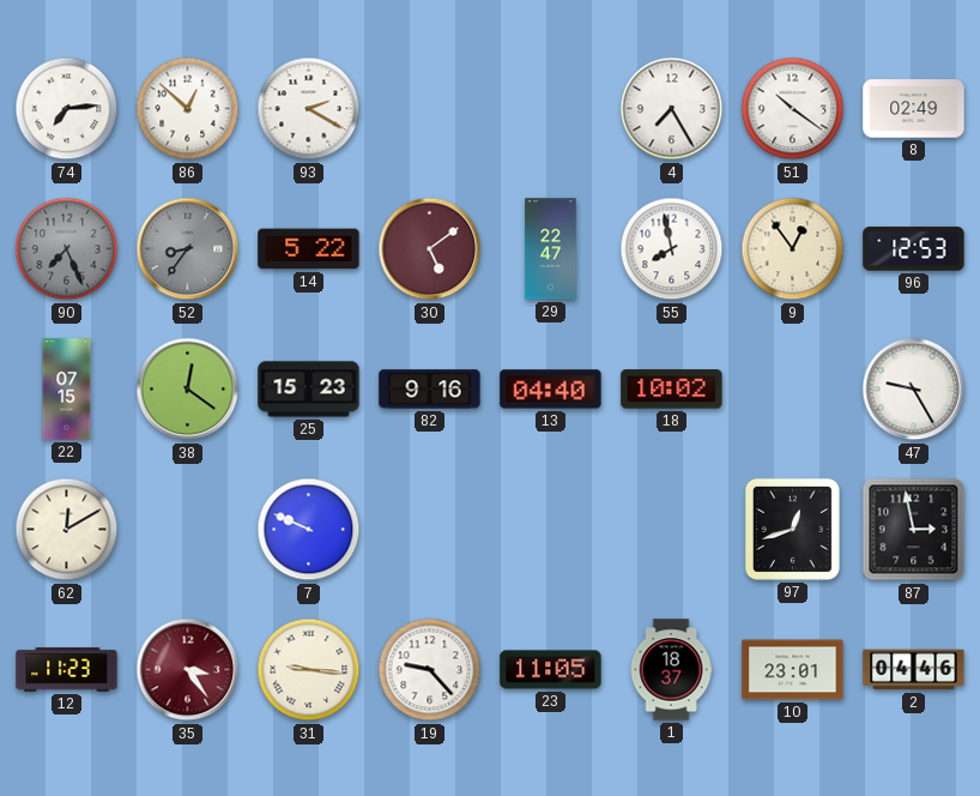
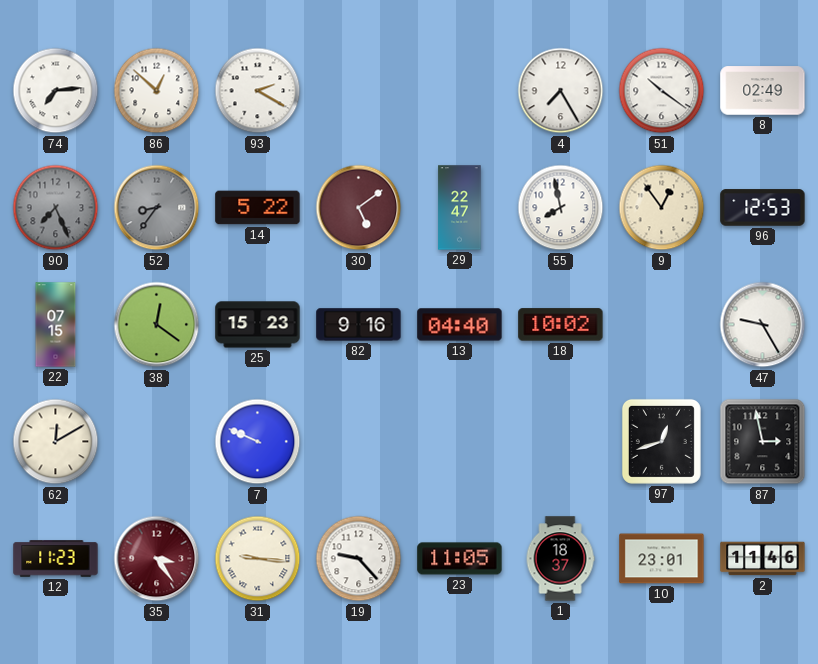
2: 04:46 -> 11:46 (763, 559)
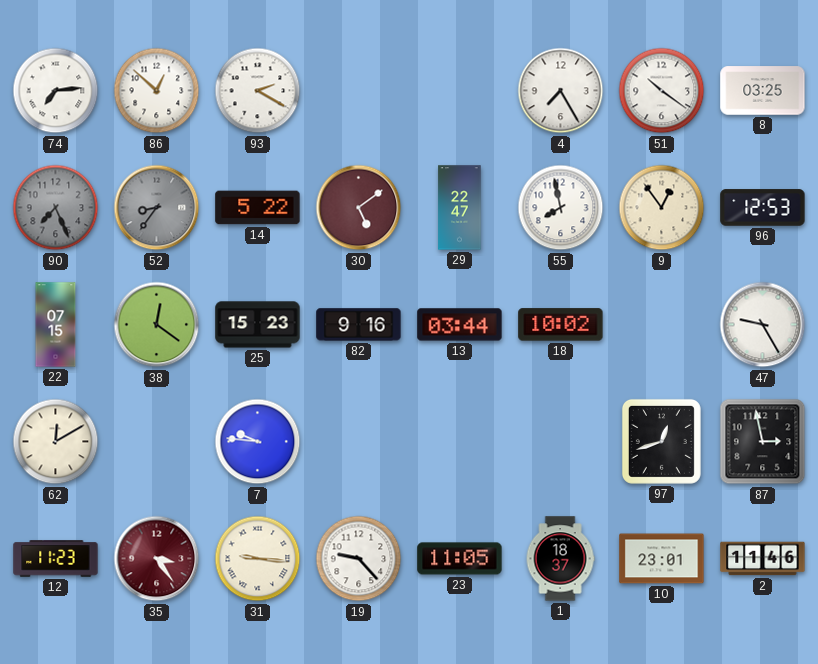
8: 02:49 -> 03:25 (763, 91)
13: 04:40 -> 03:44 (460, 325)
7: 9:49 -> 9:46 (258, 442)
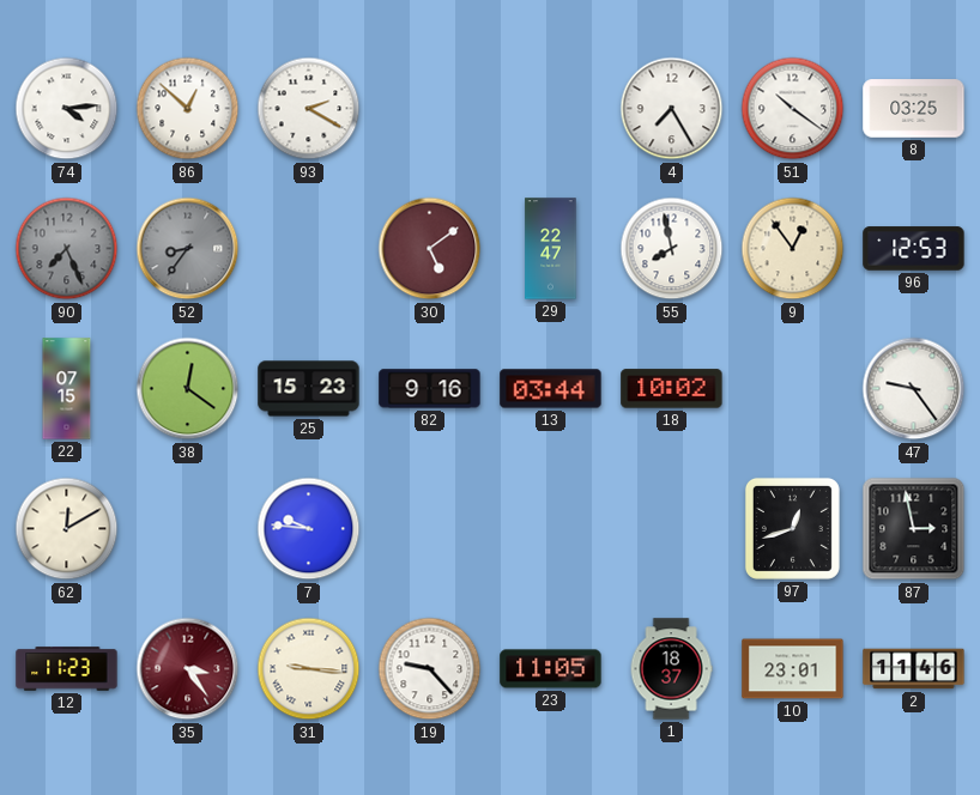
74: 7:14 -> 4:14 (67, 109)
14: 5:22 -> none (258, 208)
47: 9:25 -> 9:24 (914, 389)
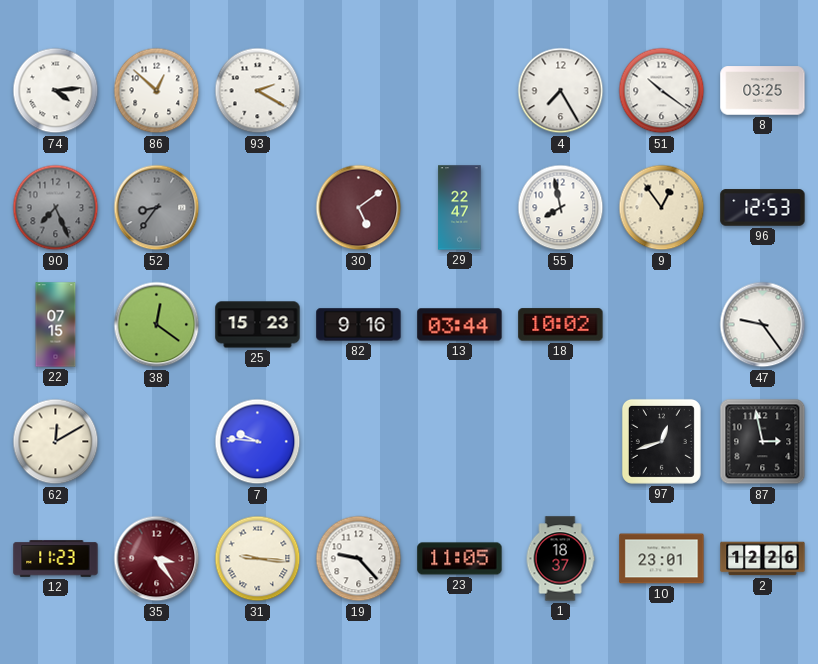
2: 11:46 -> 12:26 (763, 559)
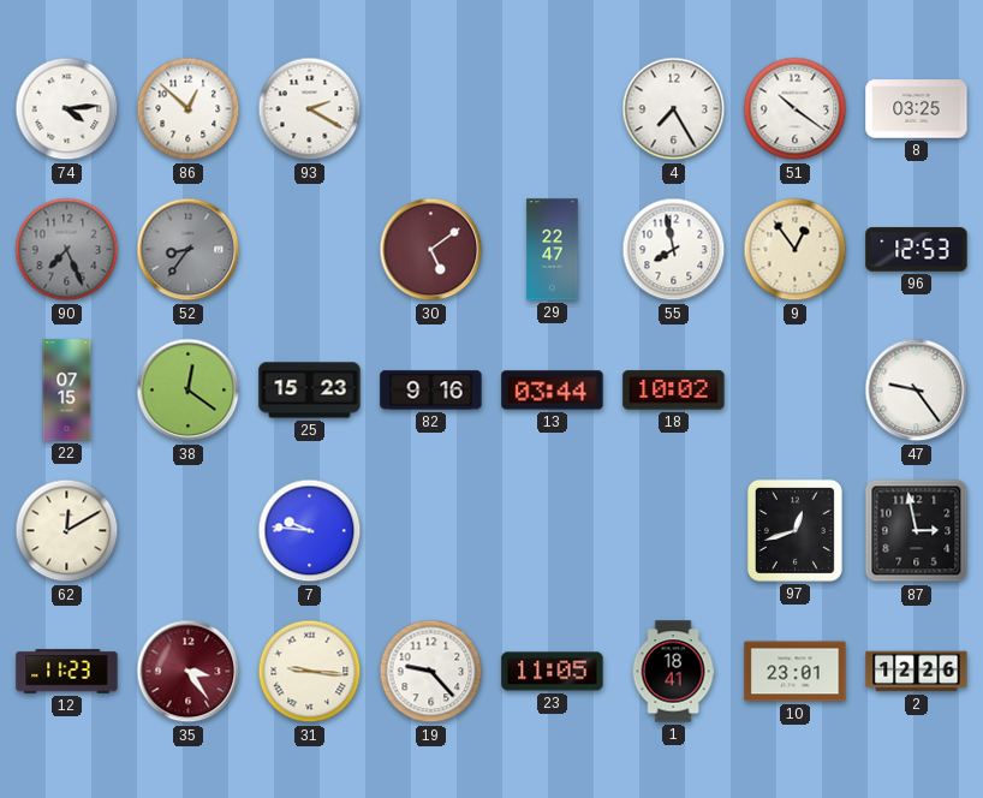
1: 18:37 -> 18:41 (673, 672)
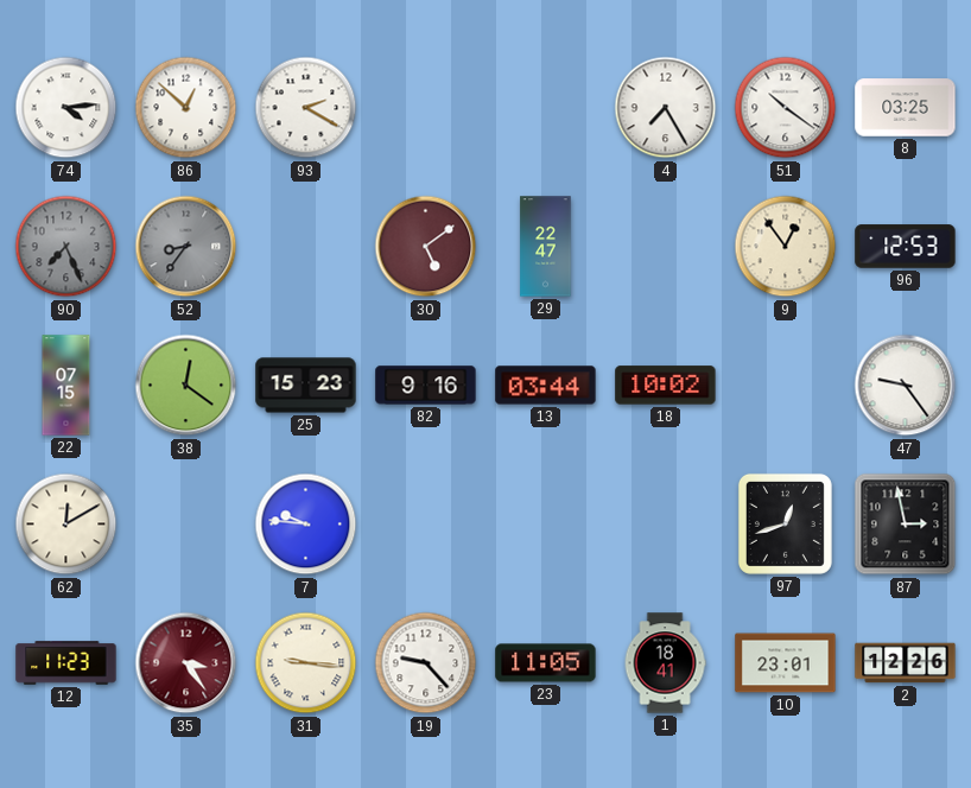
55: 7:58 -> none (674, 250)
